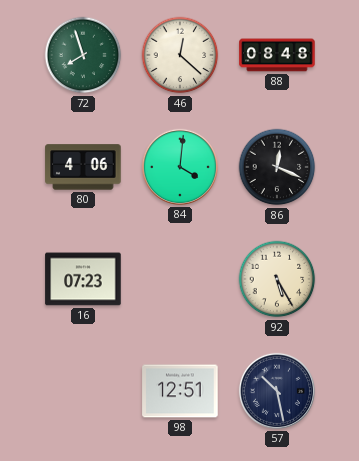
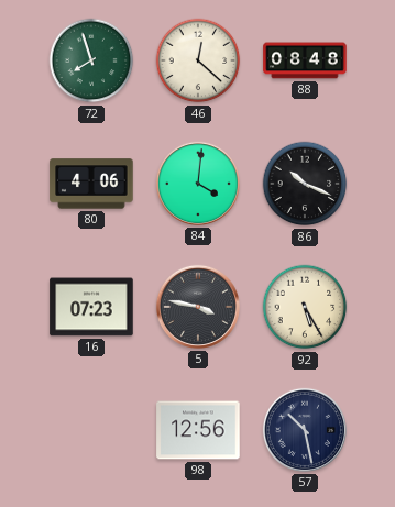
86: 12:19 -> 10:19 (305, 184)
5: none -> 3:47 (198, 307)
98: 12:51 -> 12:56 (198, 430)
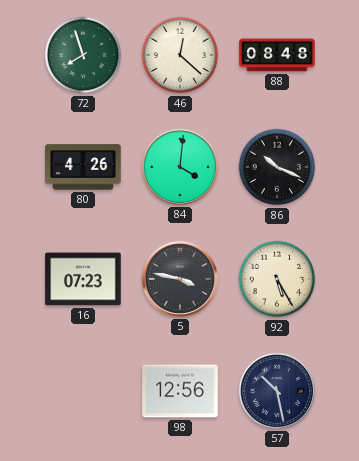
80: 4:06 -> 4:26 (83, 167)
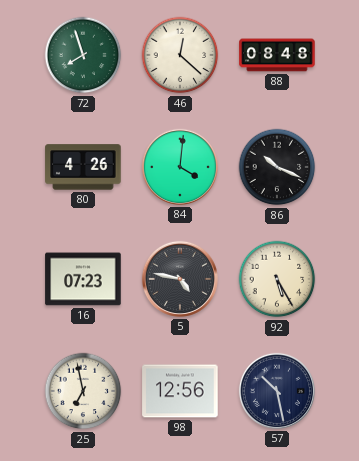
5: 3:47 -> 4:47 (180, 279)
25: none -> 6:58 (83, 391)
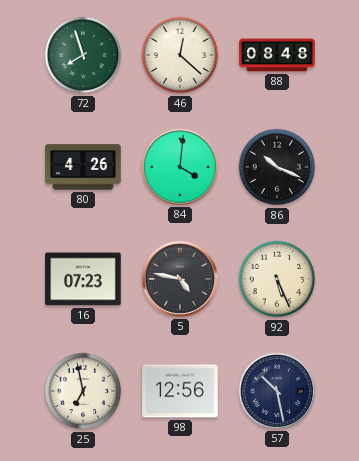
92: 5:25 -> 5:26 (277, 279)
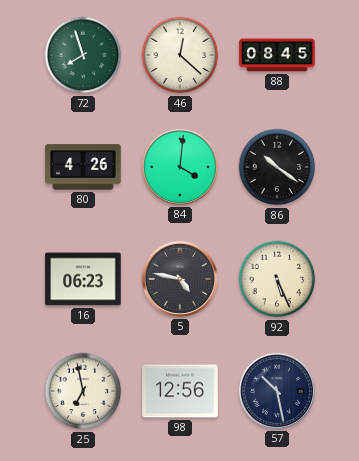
88: 08:48 -> 08:45 (277, 55)
86: 10:19 -> 10:21 (277, 167)
16: 07:23 -> 06:23 (83, 279)
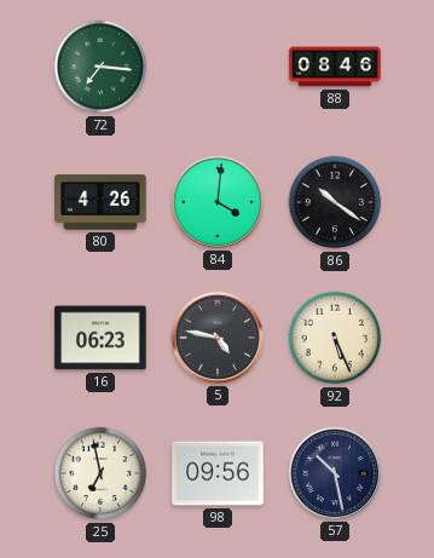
72: 7:57 -> 7:16 (100, 67)
46: 12:22 -> none (180, 55)
88: 08:45 -> 08:46 (335, 67)
98: 12:56 -> 09:56 (218, 473)
